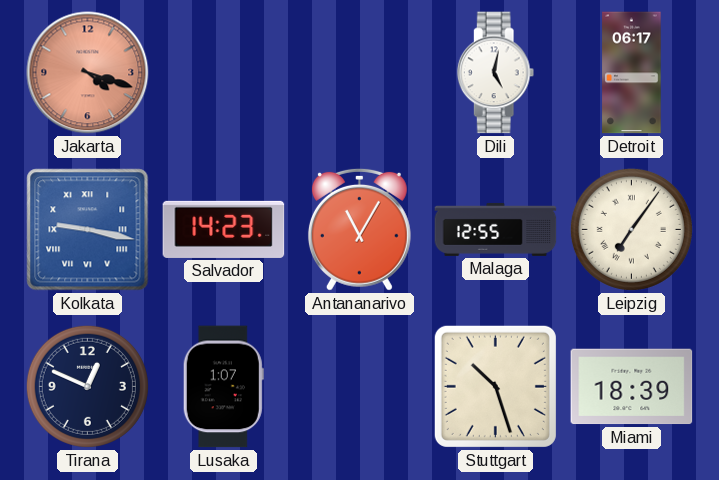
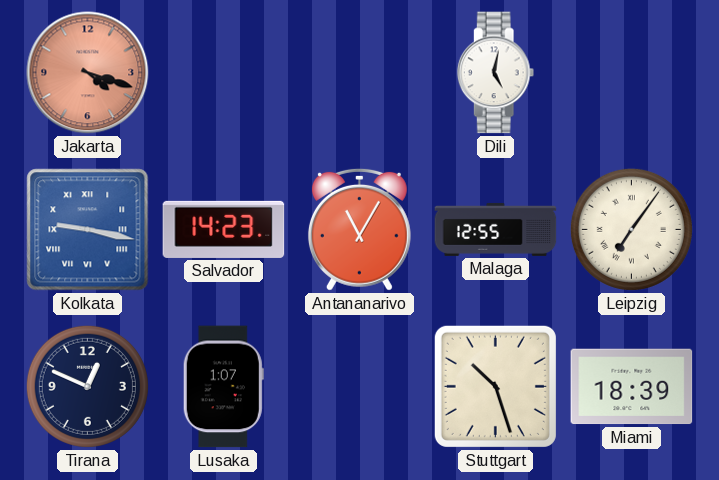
Detroit: 06:17 -> none (632, 73)
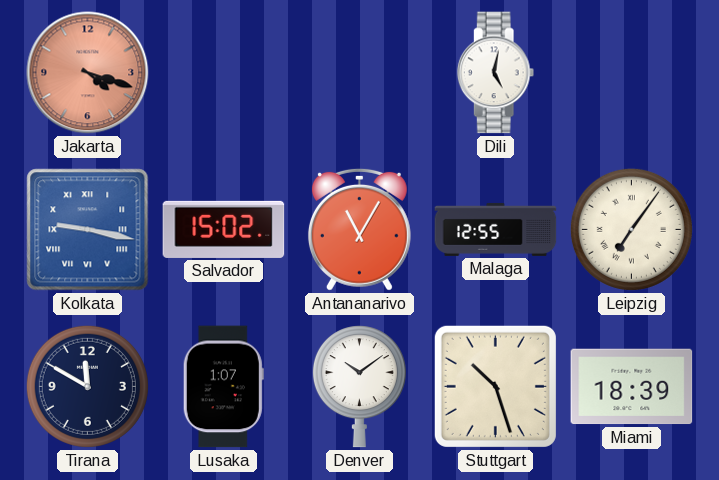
Salvador: 14:23 -> 15:02 (224, 229)
Tirana: 12:49 -> 11:50 (87, 386)
Denver: none -> 10:09 (359, 387)
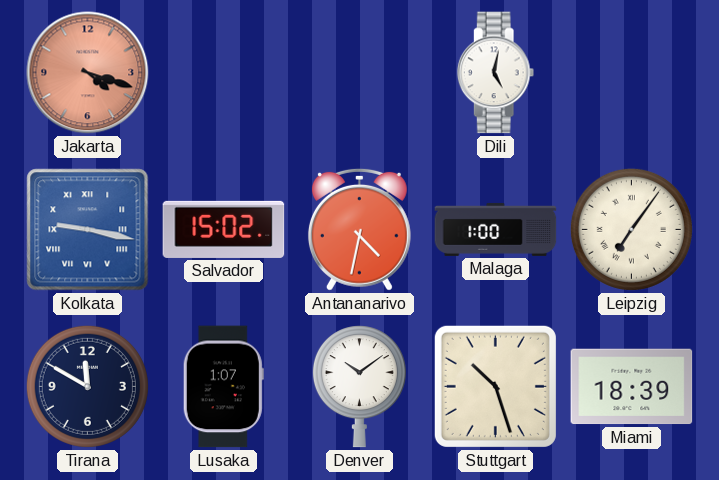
Antananarivo: 11:05 -> 4:32 (359, 229)
Malaga: 12:55 -> 1:00 (496, 229)
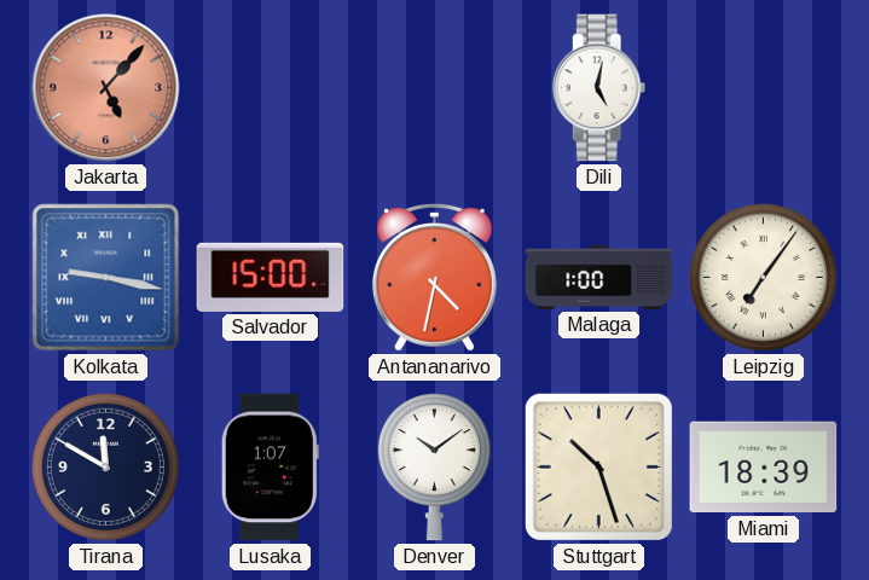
Jakarta: 4:18 -> 5:07 (106, 88)
Salvador: 15:02 -> 15:00 (271, 277)
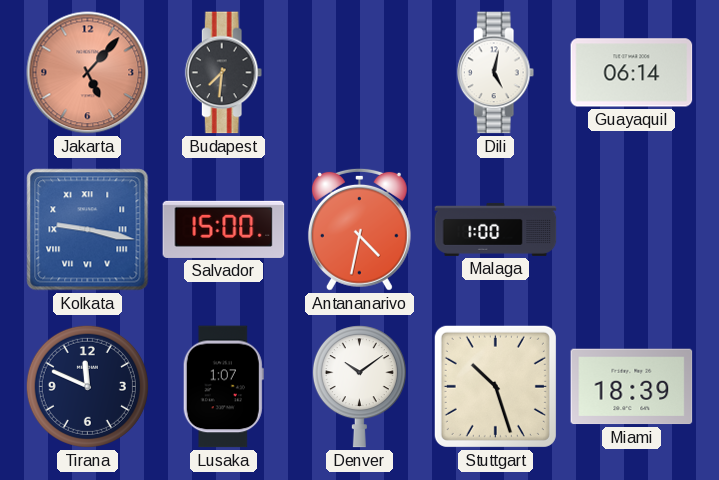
Budapest: none -> 7:31 (224, 73)
Guayaquil: none -> 06:14 (632, 73)
Leipzig: 7:06 -> none (763, 277)
Tirana: 11:50 -> 11:49 (87, 386)
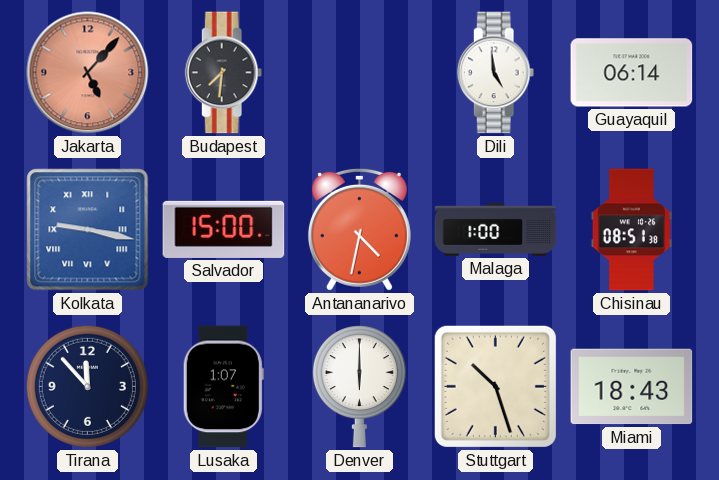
Dili: 5:02 -> 4:59 (496, 73)
Chisinau: none -> 08:51 (631, 230)
Tirana: 11:49 -> 11:53 (87, 386)
Denver: 10:09 -> 6:00 (359, 387)
Miami: 18:39 -> 18:43 (632, 387)
